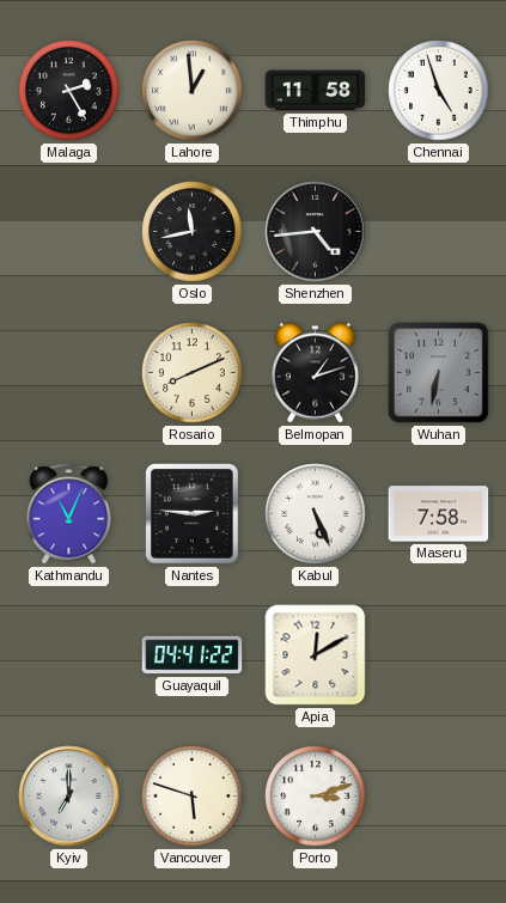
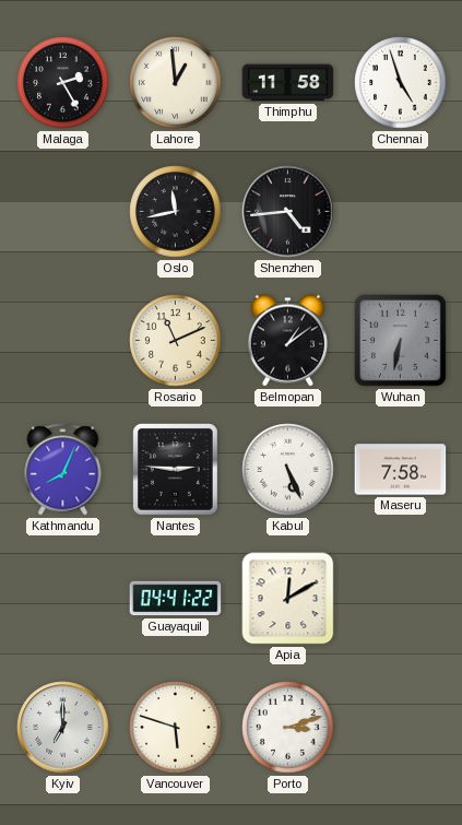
Rosario: 8:11 -> 11:11 (176, 341)
Belmopan: 1:12 -> 1:09 (287, 341)
Kathmandu: 11:04 -> 8:04 (63, 470)
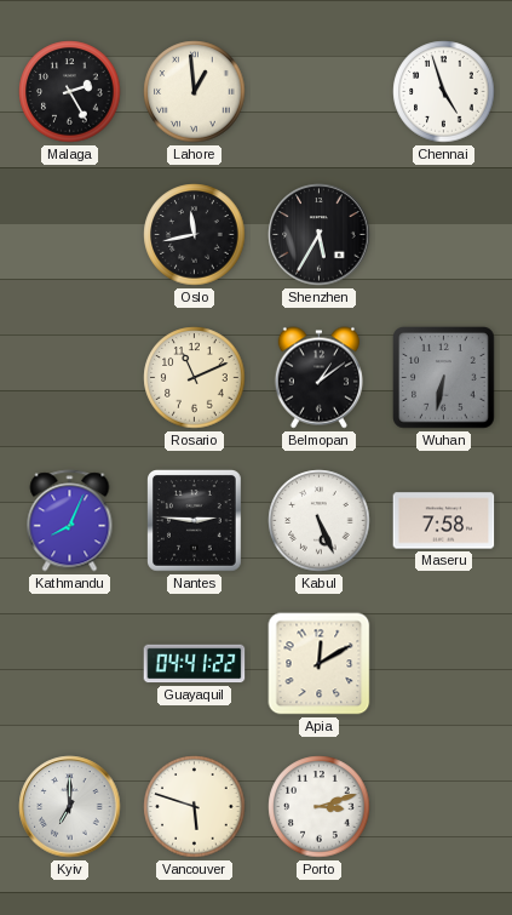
Thimphu: 11:58 -> none (288, 83)
Shenzhen: 4:44 -> 5:35 (320, 235)
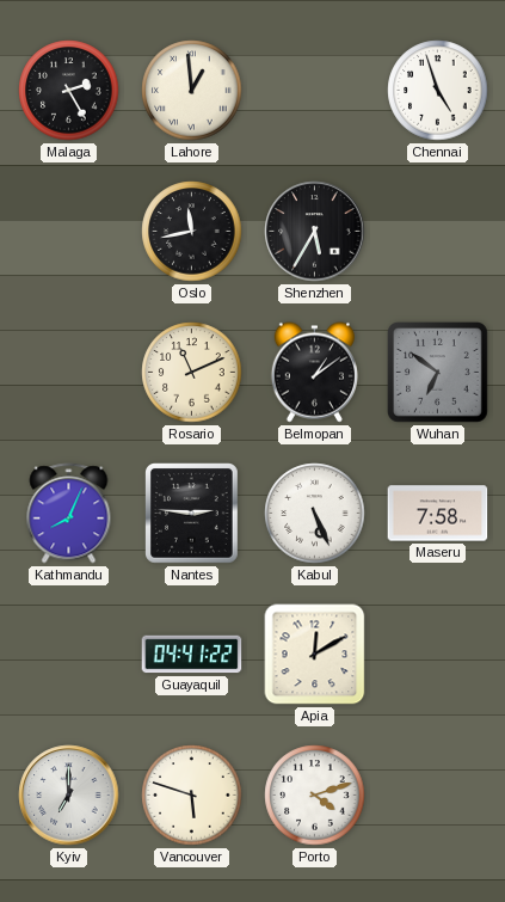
Wuhan: 6:32 -> 6:51 (438, 373)
Porto: 3:12 -> 4:12 (315, 796)
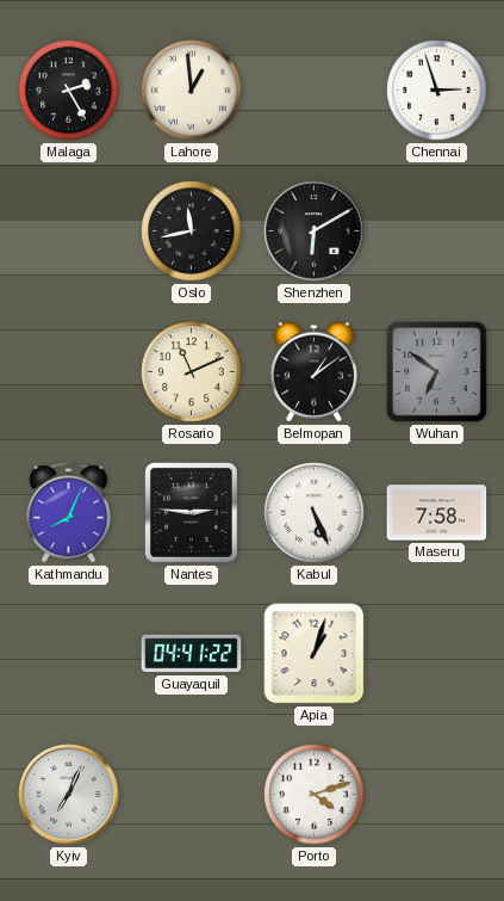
Chennai: 4:57 -> 2:57 (437, 91)
Shenzhen: 5:35 -> 6:10 (315, 232)
Apia: 12:10 -> 1:03 (315, 654)
Kyiv: 7:00 -> 7:04 (69, 795)
Vancouver: 5:48 -> none (192, 796)
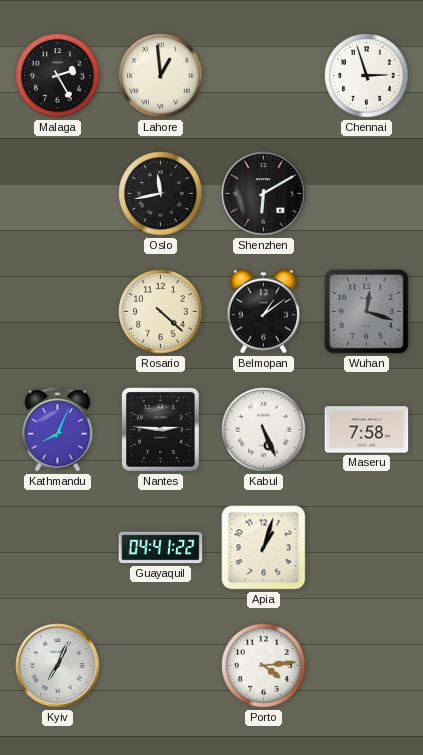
Rosario: 11:11 -> 4:22 (161, 312)
Wuhan: 6:51 -> 12:18 (367, 312)
Porto: 4:12 -> 4:14 (264, 666)
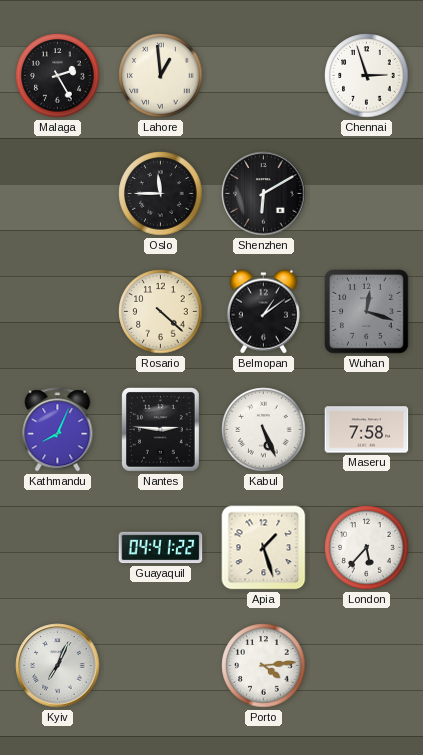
Oslo: 11:43 -> 11:45 (161, 194)
Apia: 1:03 -> 1:27 (264, 548)
London: none -> 5:37 (367, 548)
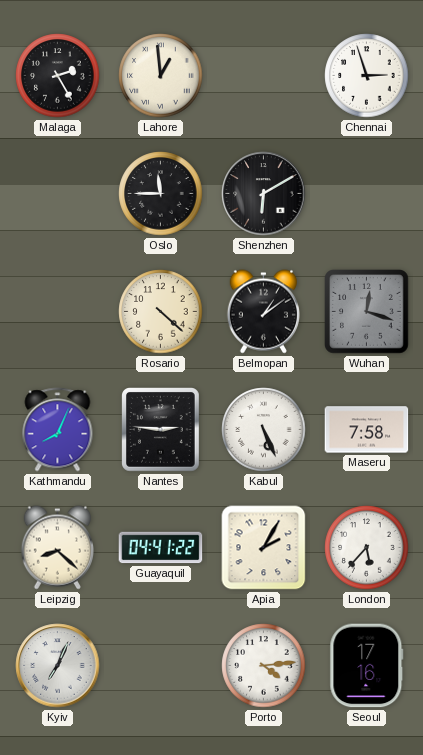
Leipzig: none -> 8:22 (57, 548)
Apia: 1:27 -> 2:05 (264, 548)
Seoul: none -> 17:16 (367, 666)
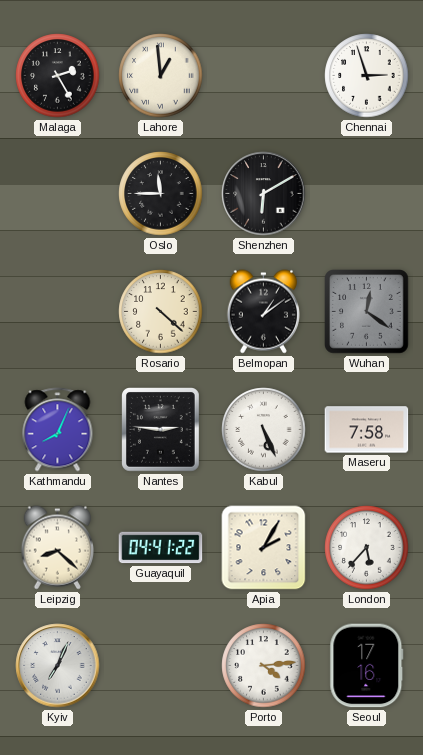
Wuhan: 12:18 -> 12:21 (367, 312)
